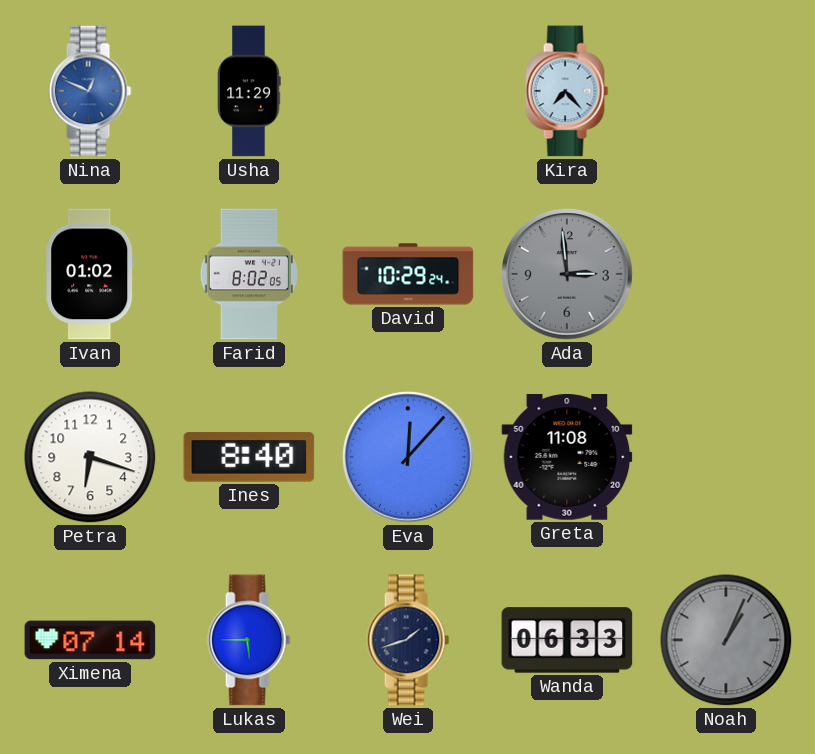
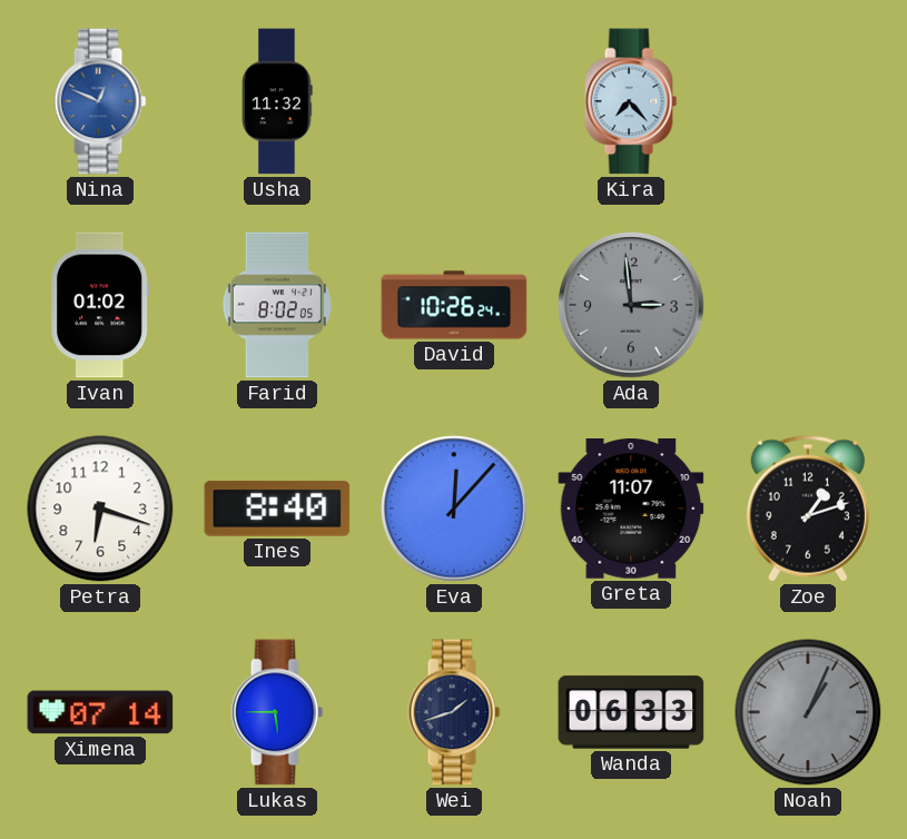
Usha: 11:29 -> 11:32 (277, 101)
David: 10:29 -> 10:26 (454, 305)
Greta: 11:08 -> 11:07 (631, 510)
Zoe: none -> 1:12 (808, 509)
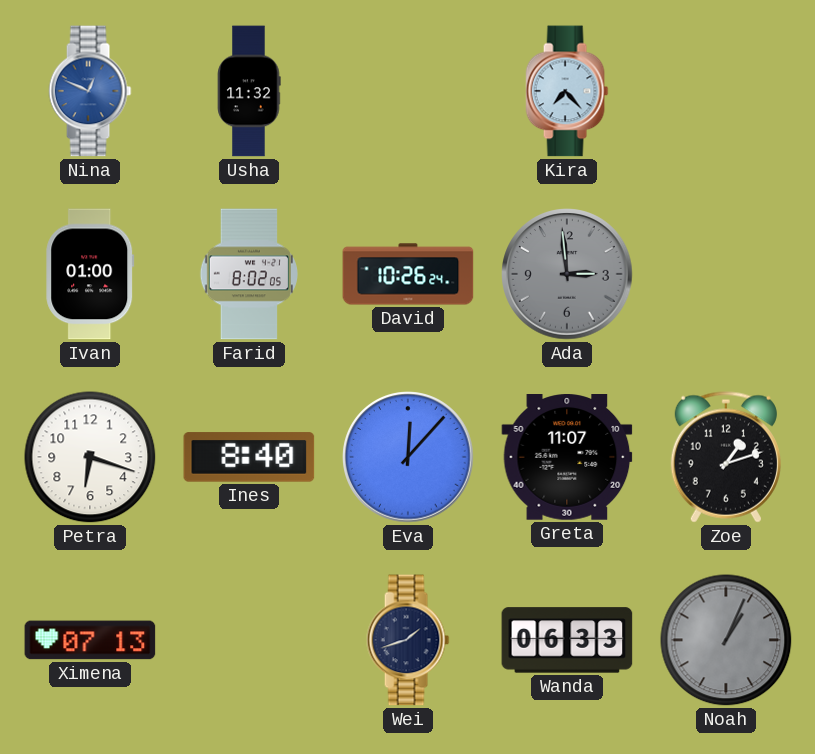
Ivan: 01:02 -> 01:00 (90, 274)
Ximena: 07:14 -> 07:13 (90, 640)
Lukas: 5:45 -> none (277, 712)
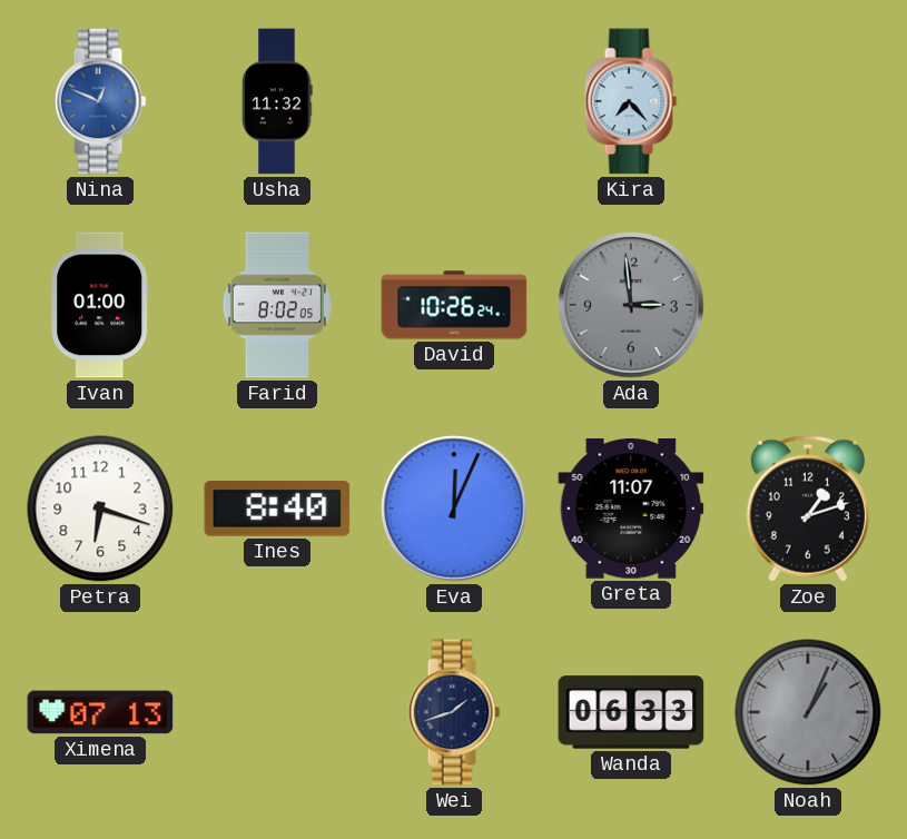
Eva: 12:07 -> 12:04 (454, 509)
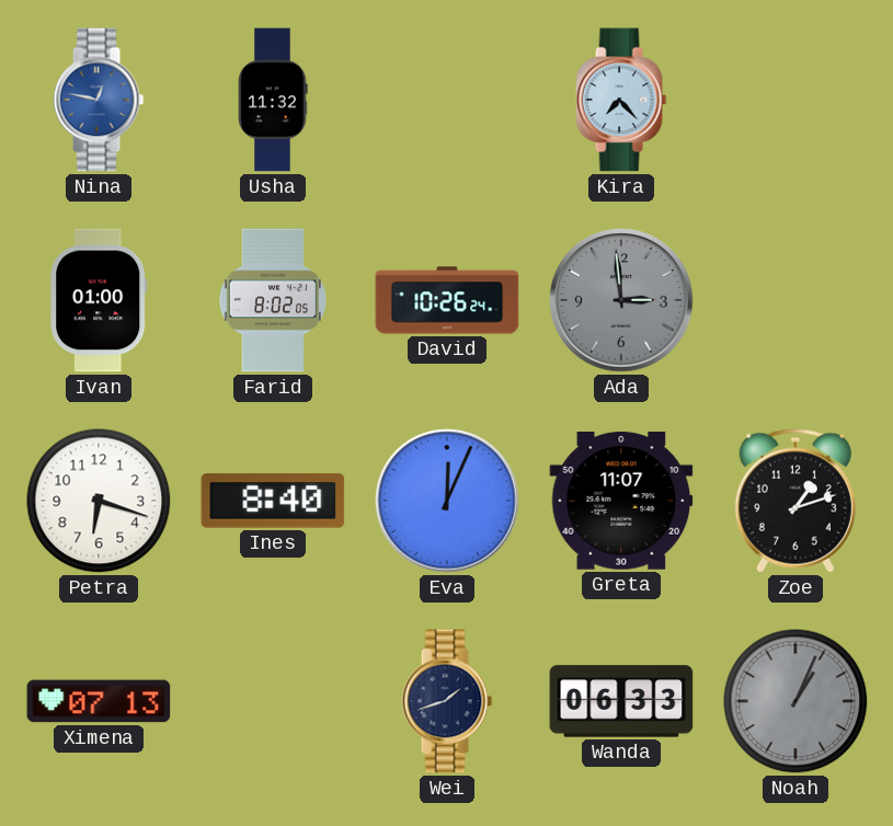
Nina: 12:49 -> 12:47 (99, 100)
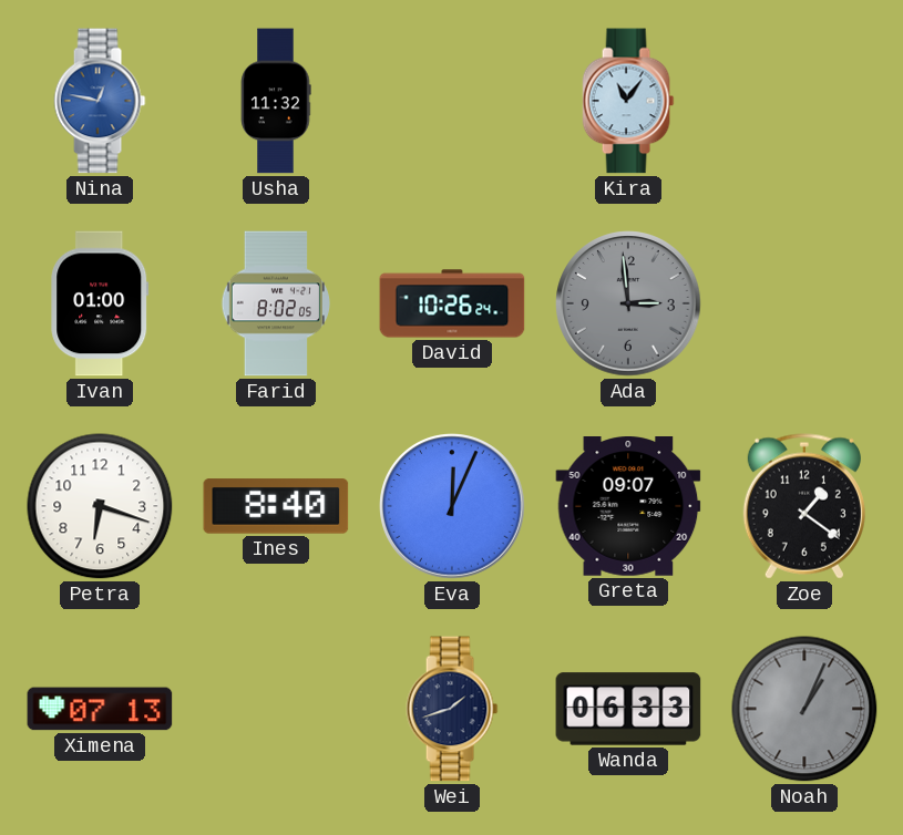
Kira: 7:23 -> 11:06 (628, 101)
Greta: 11:07 -> 09:07 (628, 507)
Zoe: 1:12 -> 1:21 (804, 506)
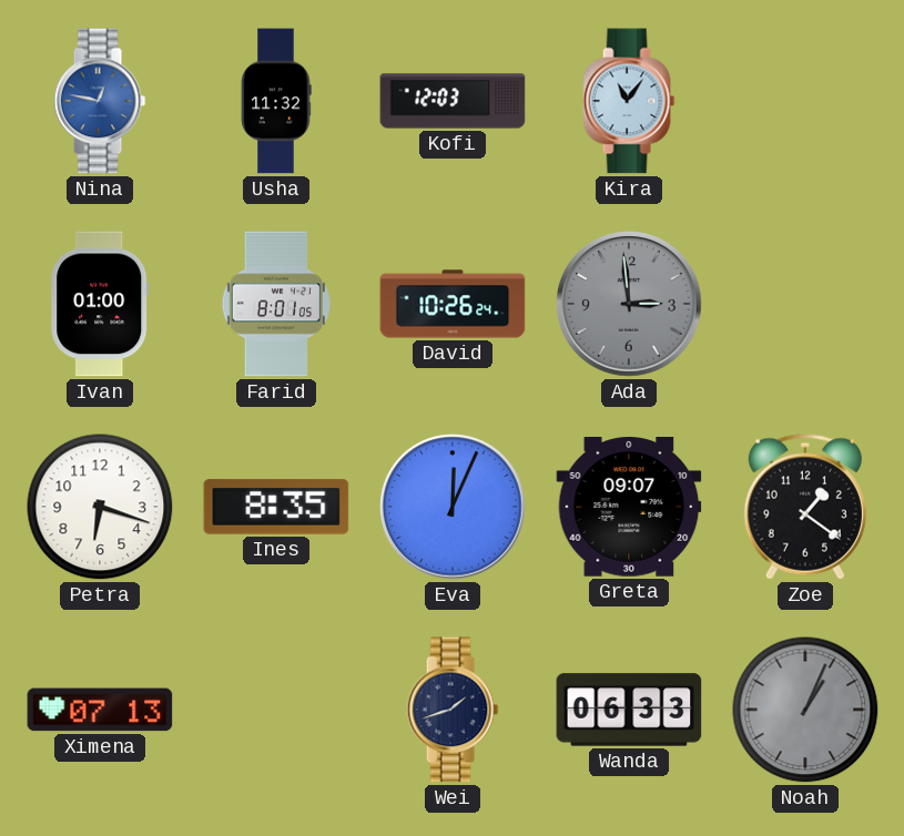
Kofi: none -> 12:03 (453, 101)
Farid: 8:02 -> 8:01 (275, 304)
Ines: 8:40 -> 8:35 (276, 507)
